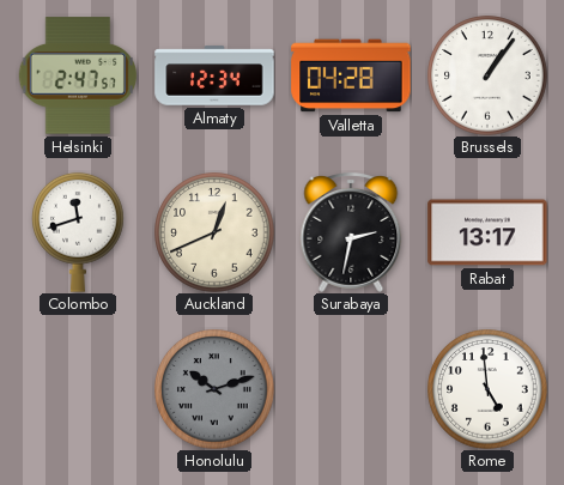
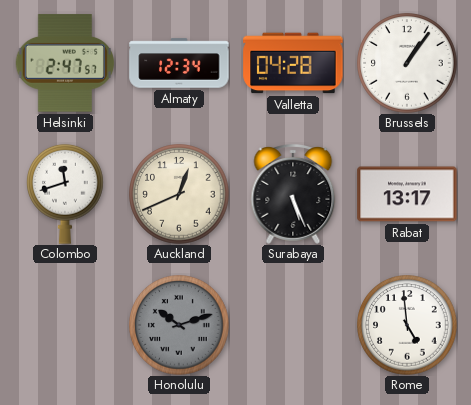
Surabaya: 2:32 -> 5:26 (293, 195)
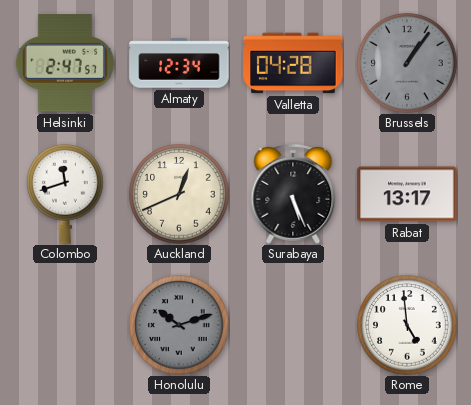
Brussels dial: white -> grey (407, 63)
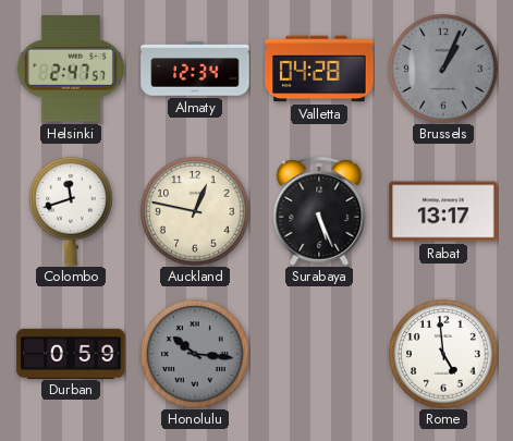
Brussels: 1:06 -> 1:04 (443, 69)
Auckland: 12:41 -> 12:47 (195, 211)
Durban: none -> 0:59 (71, 353)
Honolulu: 10:12 -> 10:16 (195, 354)
